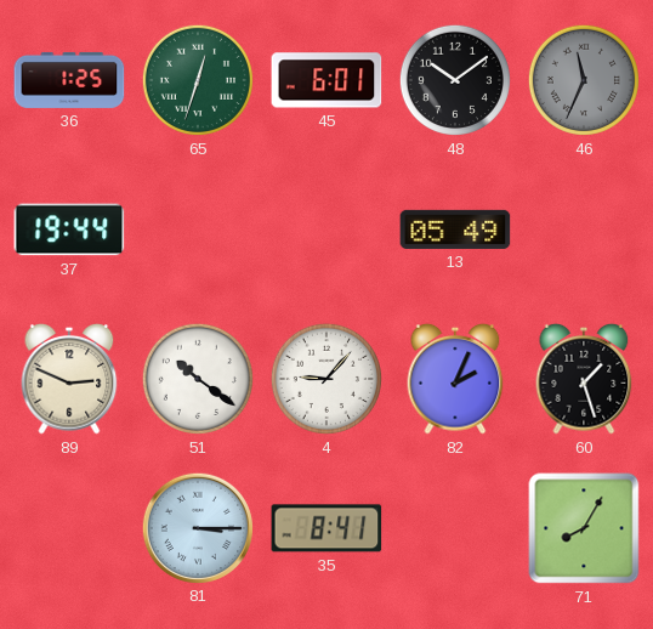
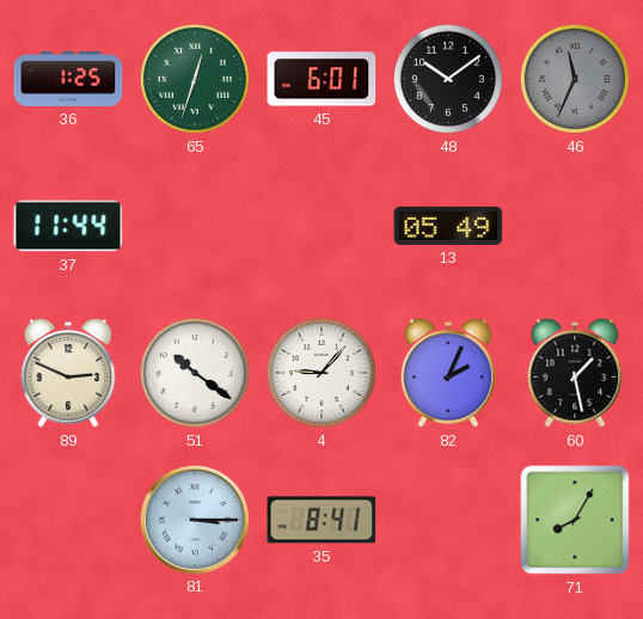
37: 19:44 -> 11:44 (68, 226)
60: 1:27 -> 1:28 (575, 373)
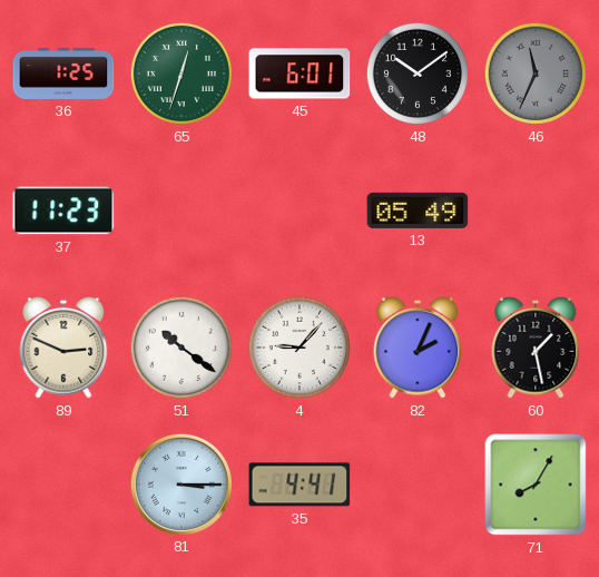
37: 11:44 -> 11:23 (63, 211)
35: 8:41 -> 4:41 (299, 485)
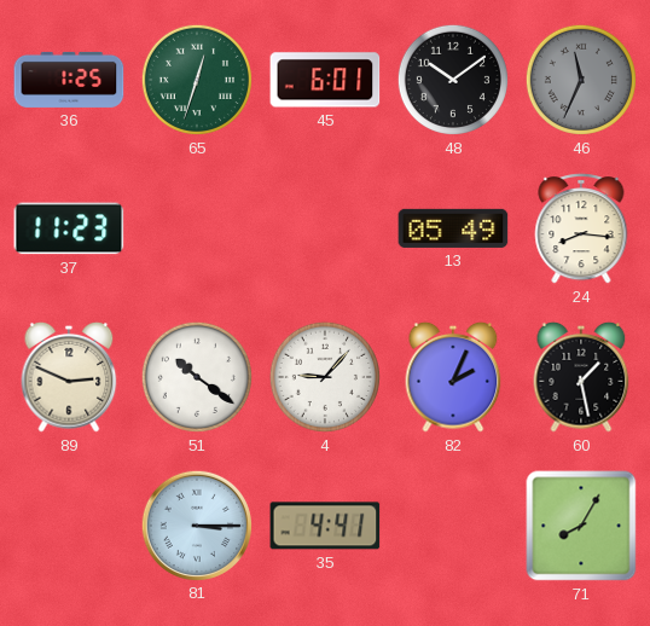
24: none -> 8:16 (581, 228)
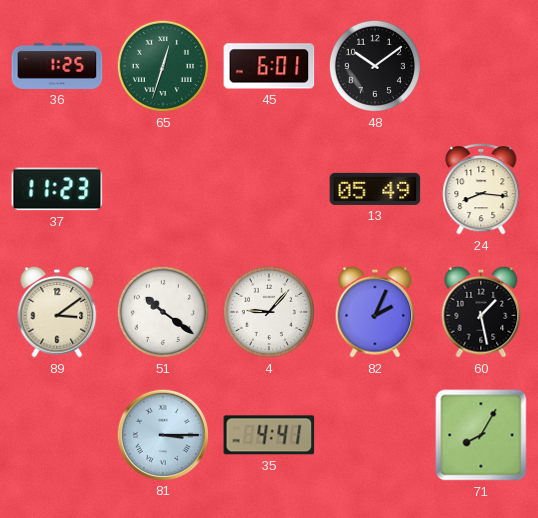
46: 11:34 -> none (581, 80)
89: 2:49 -> 3:09 (57, 312)
